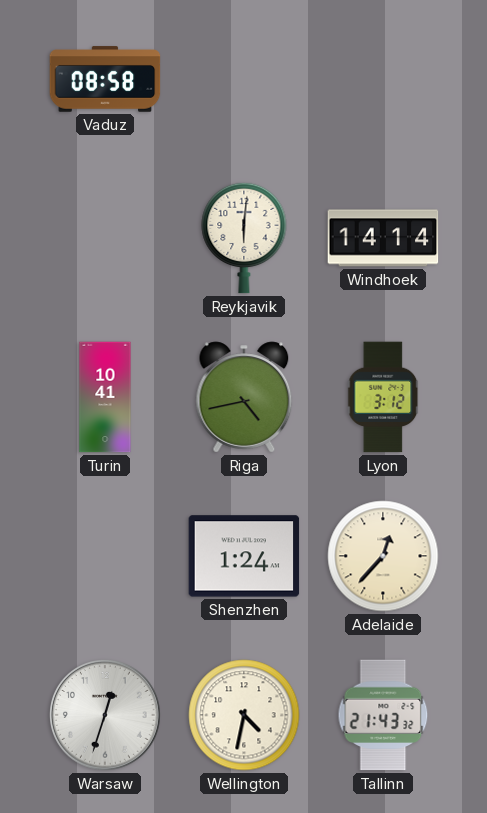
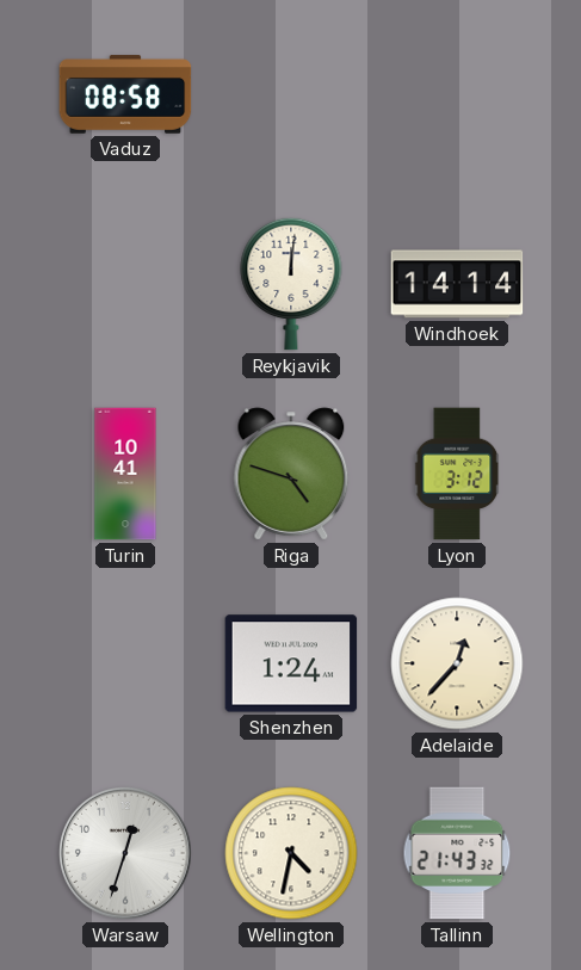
Reykjavik: 6:01 -> 12:01 (291, 284)
Riga: 4:43 -> 4:48 (291, 474)
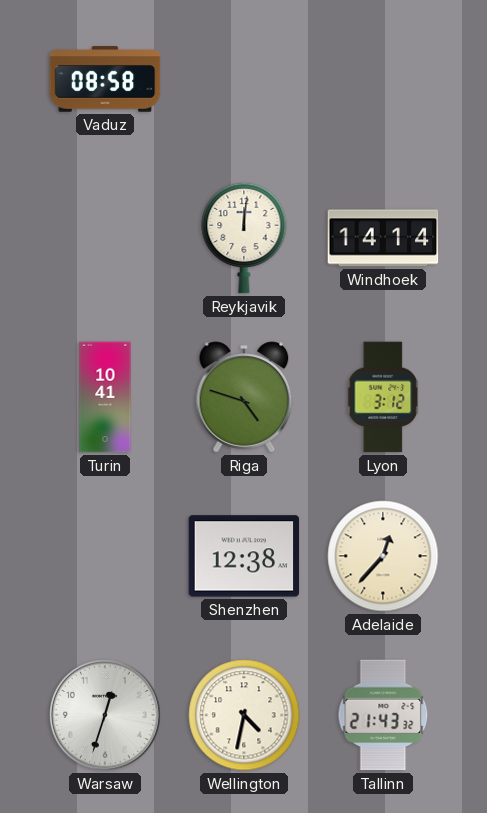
Shenzhen: 1:24 -> 12:38 (244, 556)
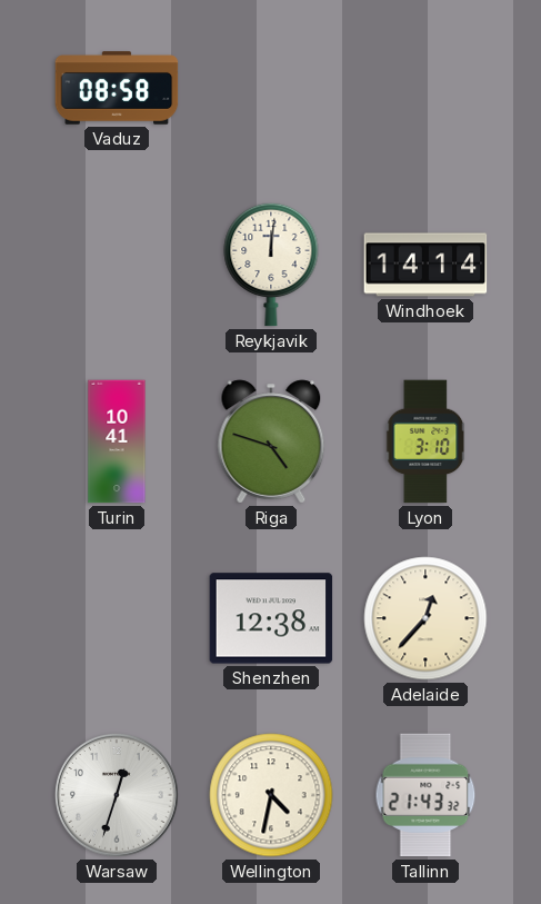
Lyon: 3:12 -> 3:10 (427, 441)
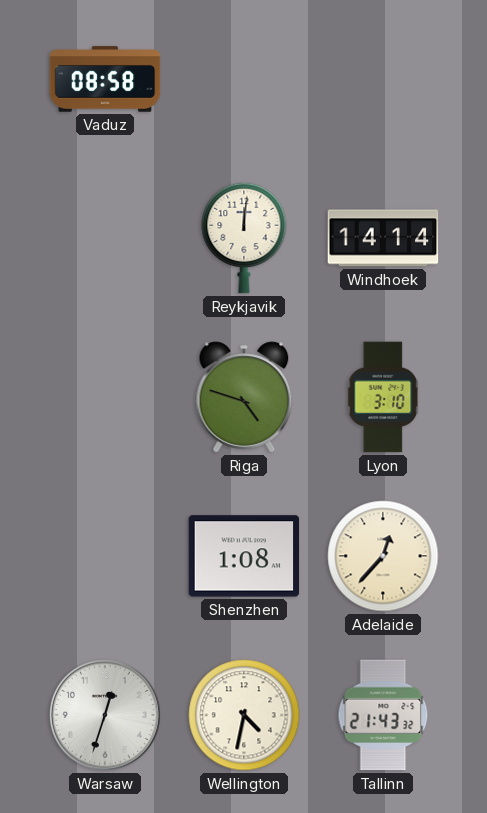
Turin: 10:41 -> none (117, 441)
Shenzhen: 12:38 -> 1:08 (244, 556)
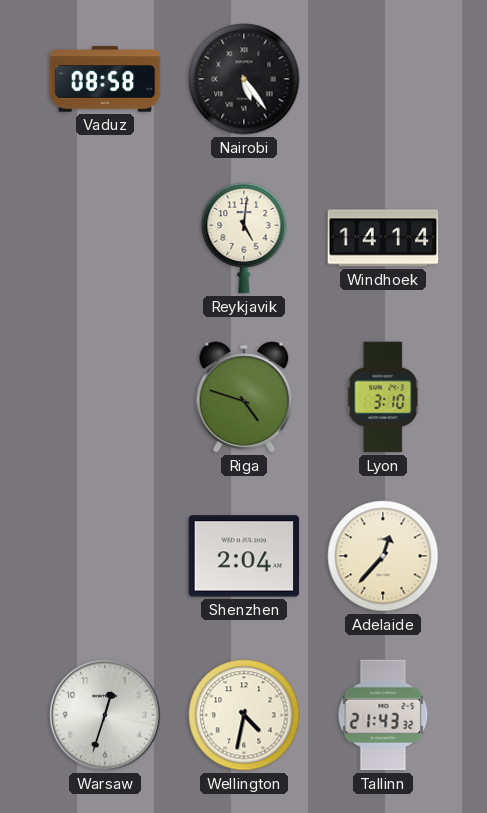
Nairobi: none -> 5:24 (244, 79)
Reykjavik: 12:01 -> 5:01 (244, 238)
Shenzhen: 1:08 -> 2:04 (244, 556)
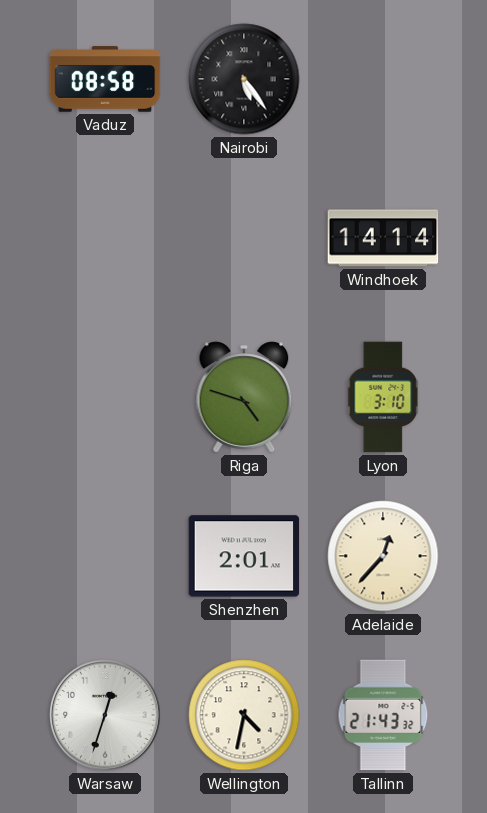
Reykjavik: 5:01 -> none (244, 238)
Shenzhen: 2:04 -> 2:01 (244, 556)
